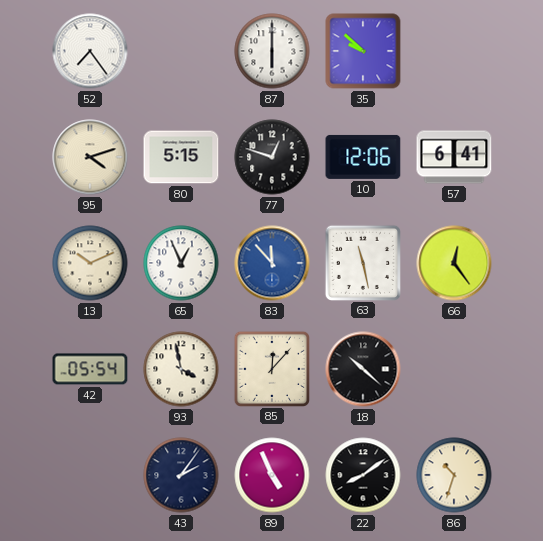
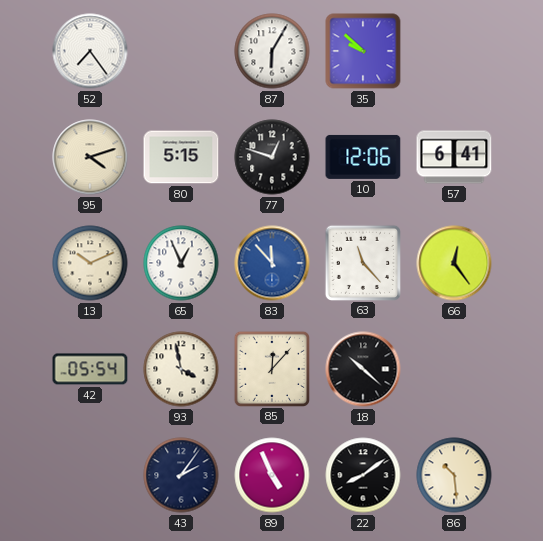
87: 6:00 -> 6:05 (272, 51)
63: 11:28 -> 11:23 (362, 262)
86: 10:33 -> 10:29 (454, 475)
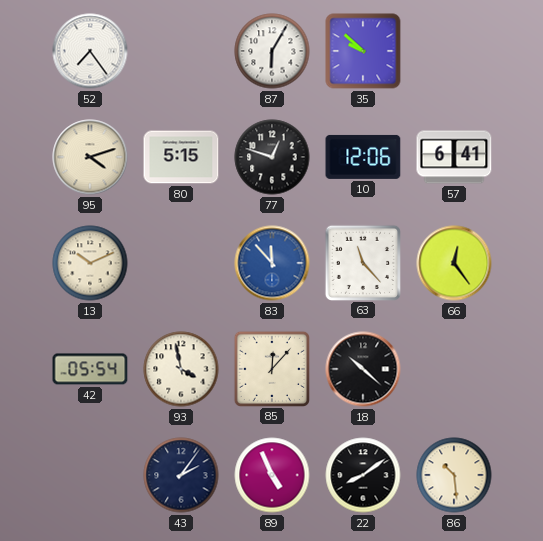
65: 12:56 -> none (181, 263)
